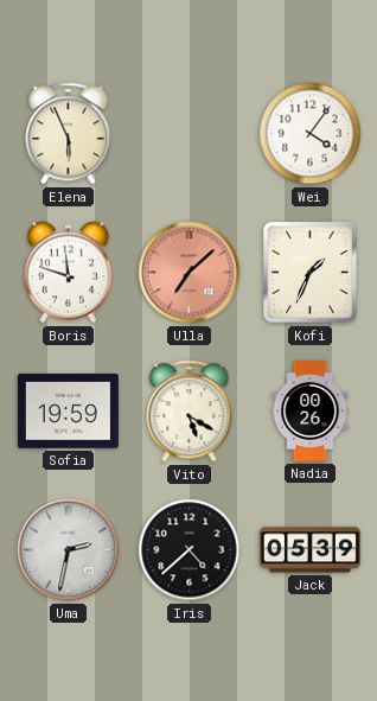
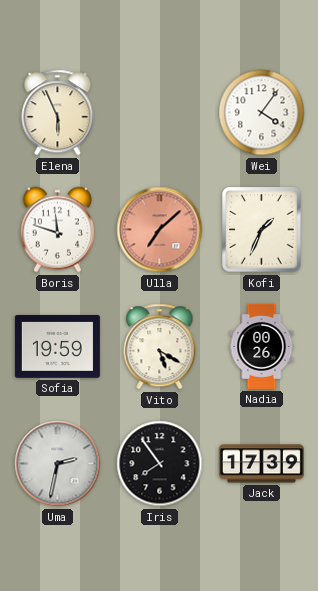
Iris: 4:38 -> 7:54 (160, 464)
Jack: 05:39 -> 17:39 (261, 464)
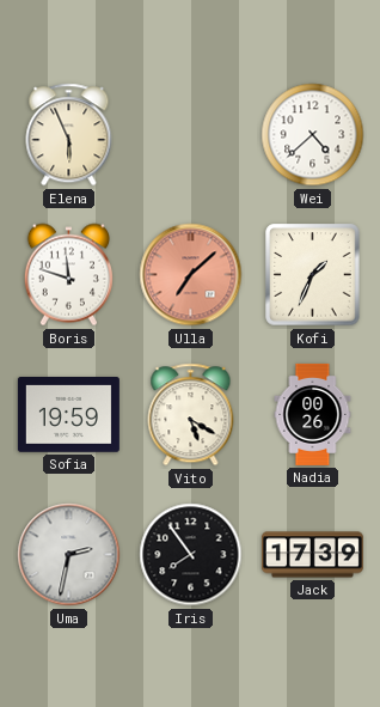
Wei: 4:06 -> 4:38 (313, 135)
